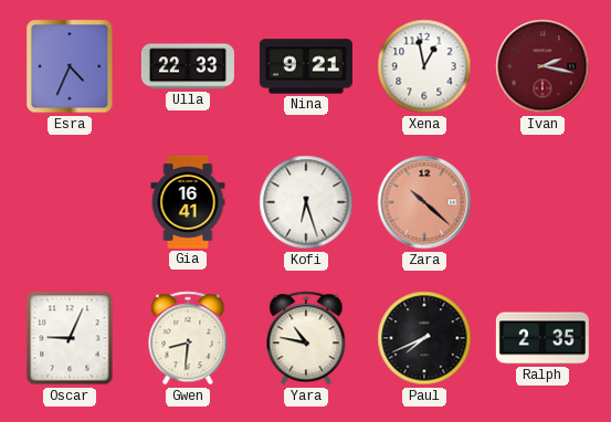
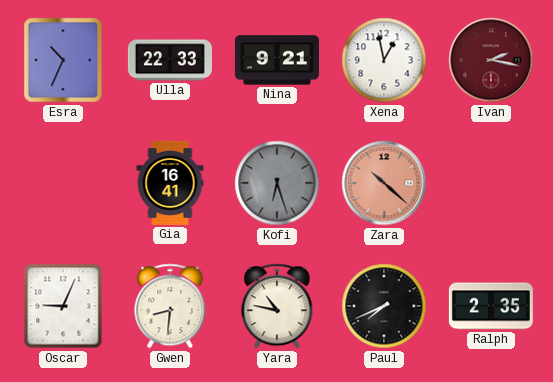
Esra: 4:34 -> 10:34 (63, 60)
Kofi dial: white -> grey (277, 183)
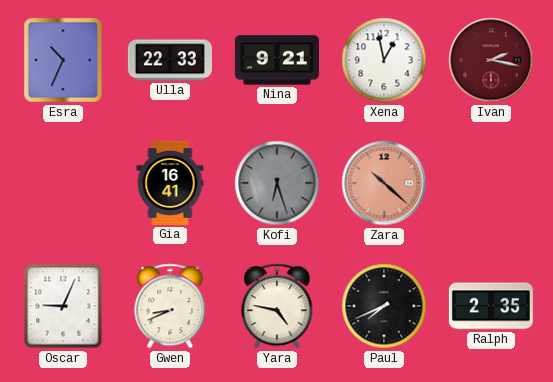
Gwen: 8:31 -> 8:41 (170, 306)
Yara: 10:47 -> 4:47 (277, 306)
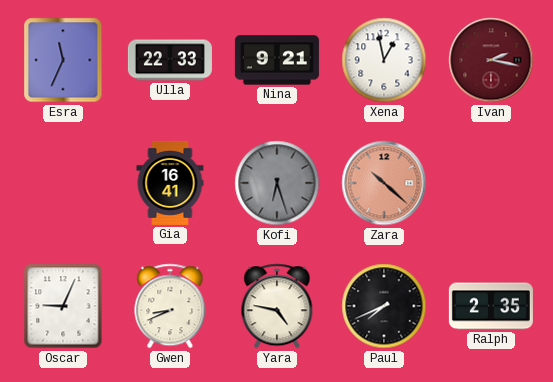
Esra: 10:34 -> 11:34 (63, 60)
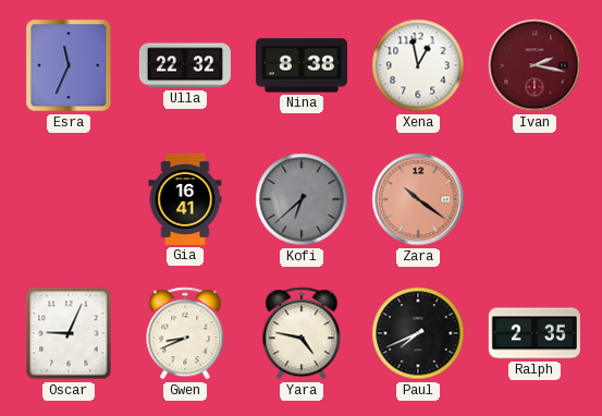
Ulla: 22:33 -> 22:32 (185, 65)
Nina: 9:21 -> 8:38 (302, 65)
Kofi: 6:27 -> 6:38 (302, 199)
Zara: 10:22 -> 10:21 (418, 199)
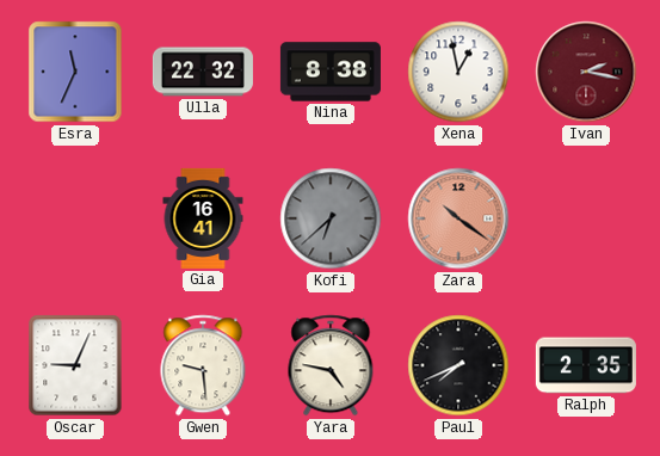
Gwen: 8:41 -> 9:29 (203, 365)
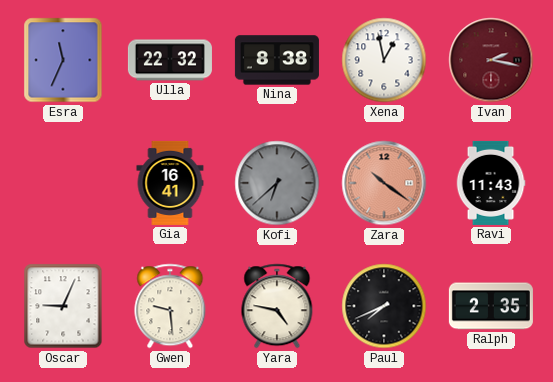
Ravi: none -> 11:43 (491, 183)
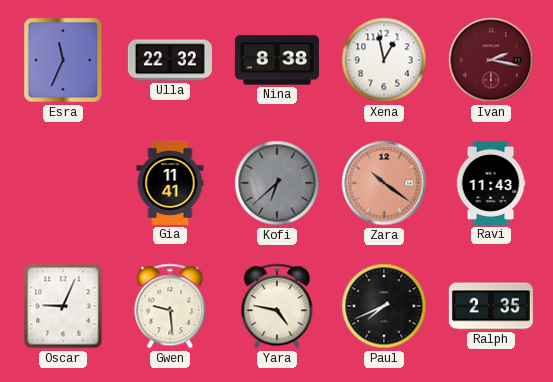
Gia: 16:41 -> 11:41 (170, 183)
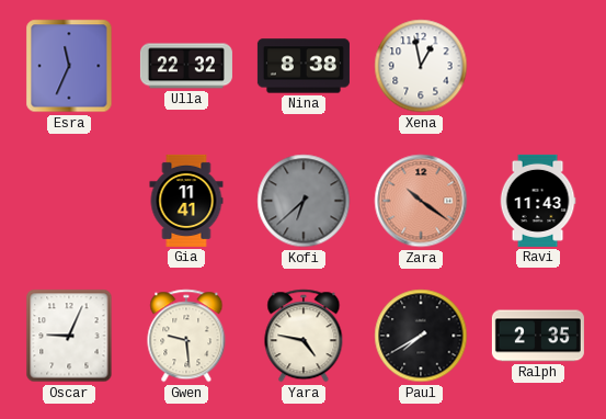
Ivan: 2:17 -> none (491, 60)
Paul: 7:41 -> 7:40 (421, 336)
